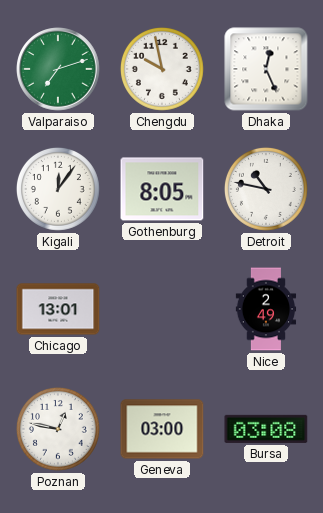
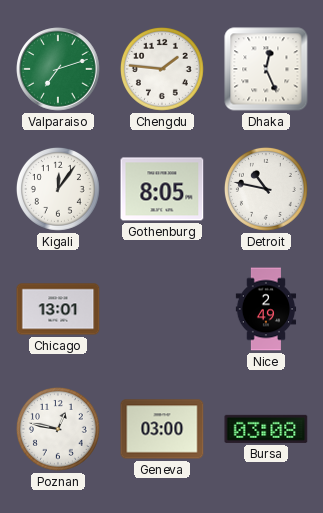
Chengdu: 9:58 -> 1:46 (162, 69)
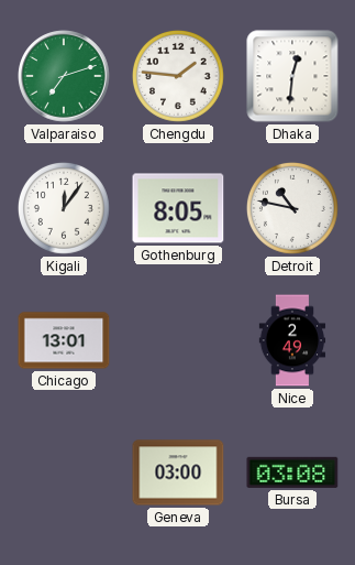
Dhaka: 12:26 -> 12:31 (292, 76)
Poznan: 12:47 -> none (58, 429)
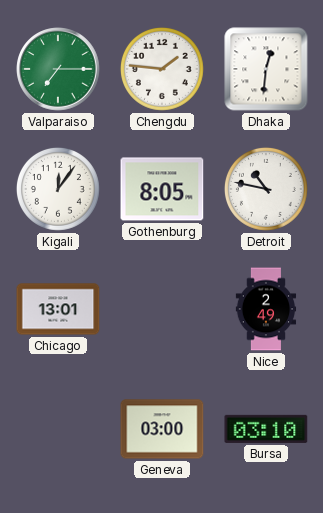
Valparaiso: 7:12 -> 7:15 (58, 69)
Bursa: 03:08 -> 03:10 (266, 429)
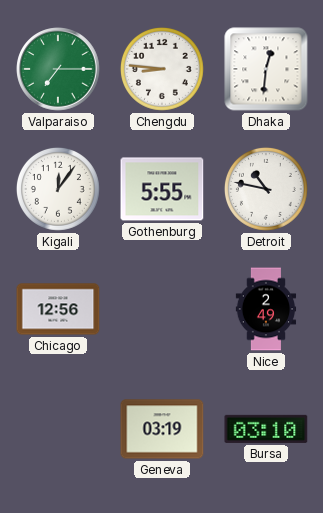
Chengdu: 1:46 -> 8:46 (162, 69)
Gothenburg: 8:05 -> 5:55 (162, 189)
Chicago: 13:01 -> 12:56 (58, 309)
Geneva: 03:00 -> 03:19 (162, 429)
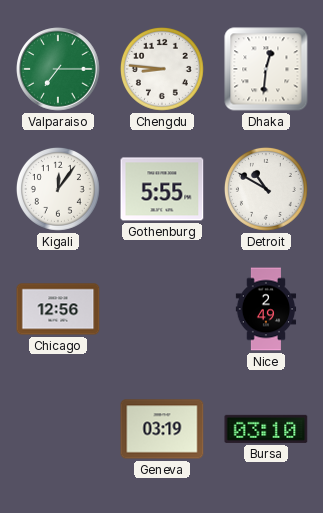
Detroit: 10:47 -> 10:50 (266, 189)
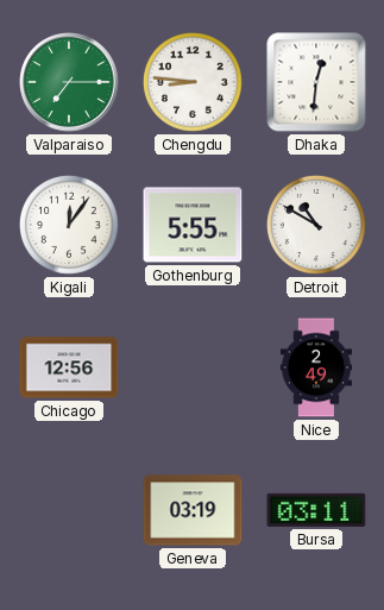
Bursa: 03:10 -> 03:11 (316, 510)
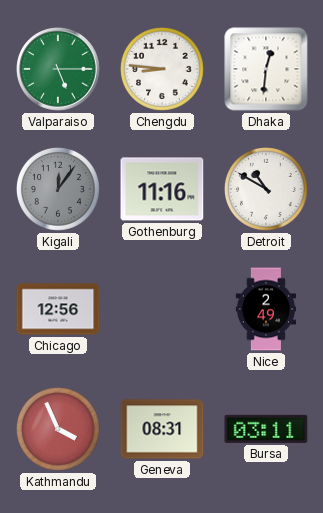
Valparaiso: 7:15 -> 5:15 (58, 69)
Kigali dial: white -> grey (58, 189)
Gothenburg: 5:55 -> 11:16 (162, 189)
Kathmandu: none -> 3:56 (58, 429)
Geneva: 03:19 -> 08:31 (162, 429)
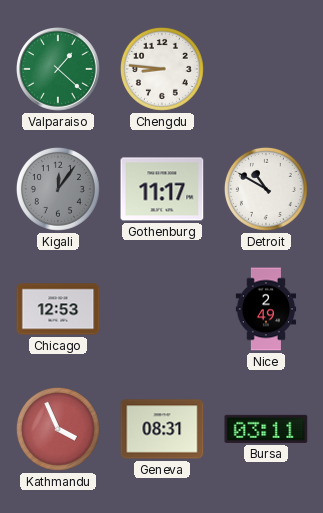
Valparaiso: 5:15 -> 1:22 (58, 69)
Dhaka: 12:31 -> none (266, 69)
Gothenburg: 11:16 -> 11:17 (162, 189)
Chicago: 12:56 -> 12:53 (58, 309)
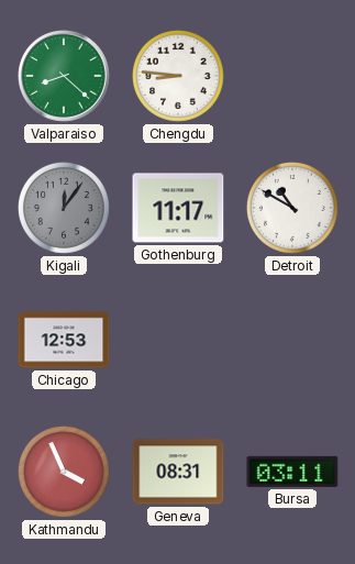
Valparaiso: 1:22 -> 8:22 (64, 76)
Nice: 2:49 -> none (266, 309)
